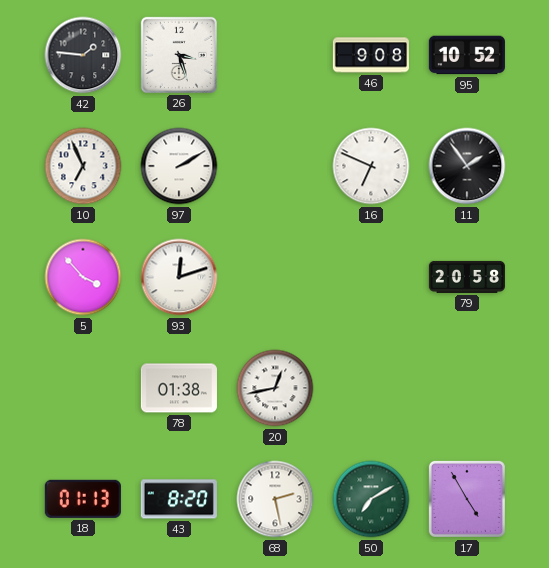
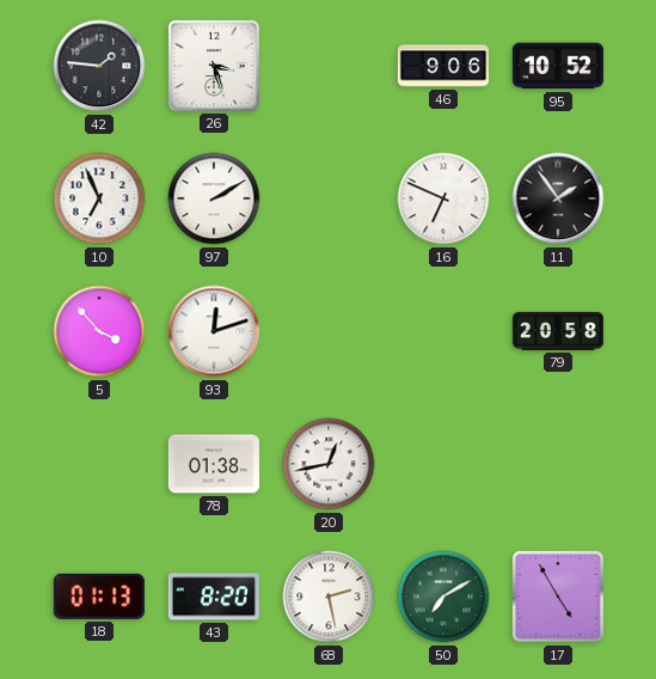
46: 9:08 -> 9:06 (443, 66)
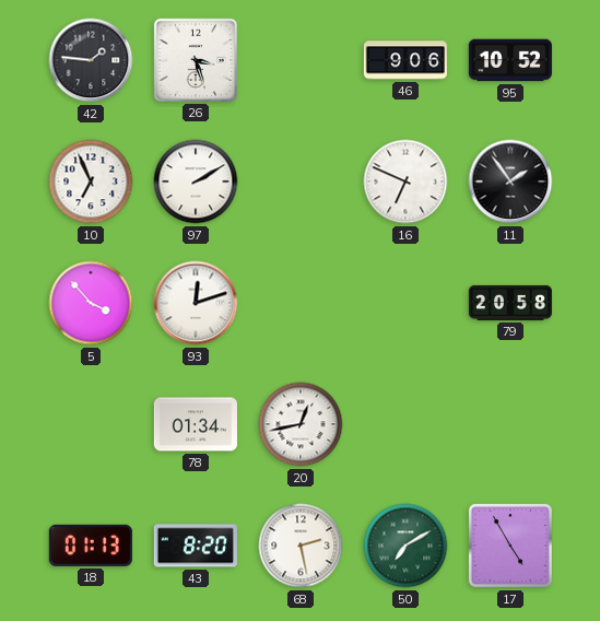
78: 01:38 -> 01:34 (196, 424)
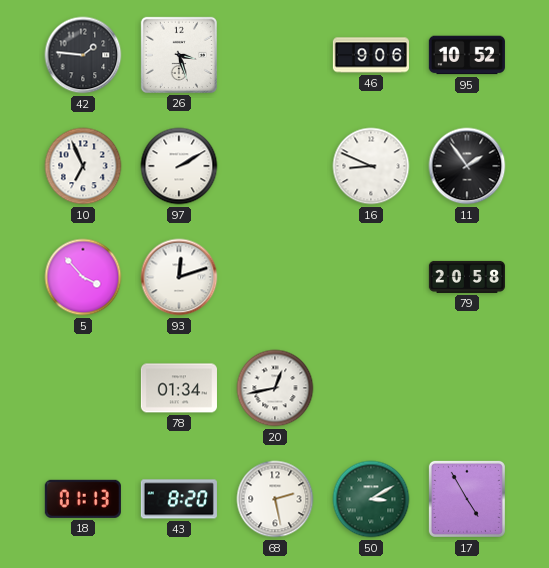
16: 6:49 -> 8:49 (371, 166)
50: 7:10 -> 3:10 (371, 499)
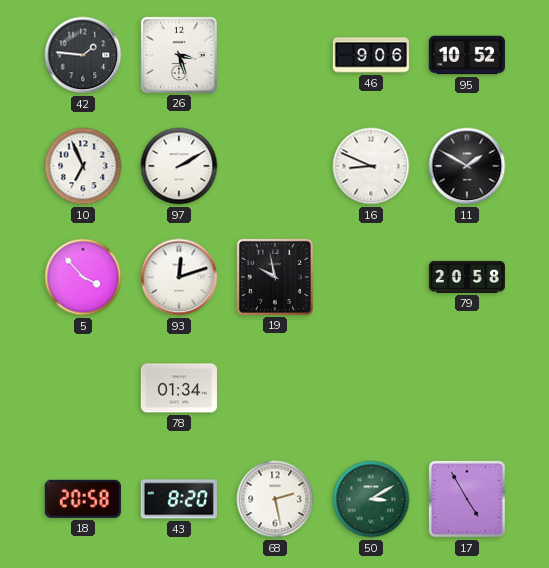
11: 1:54 -> 1:50 (467, 166)
19: none -> 9:58 (275, 277)
20: 12:43 -> none (275, 388)
18: 01:13 -> 20:58 (83, 499)
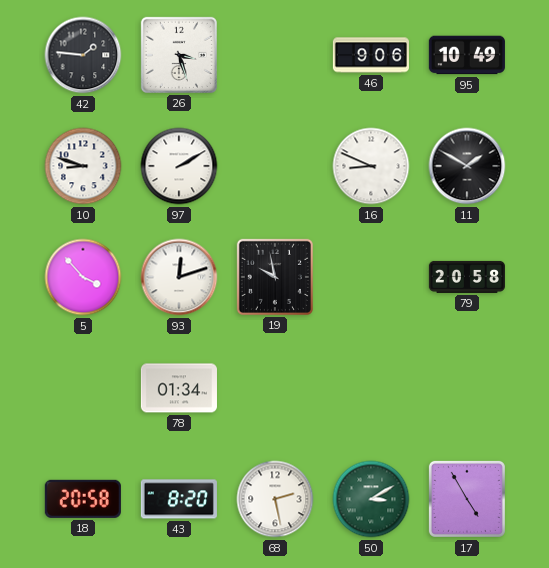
95: 10:52 -> 10:49 (467, 55)
10: 6:56 -> 8:48 (83, 166)
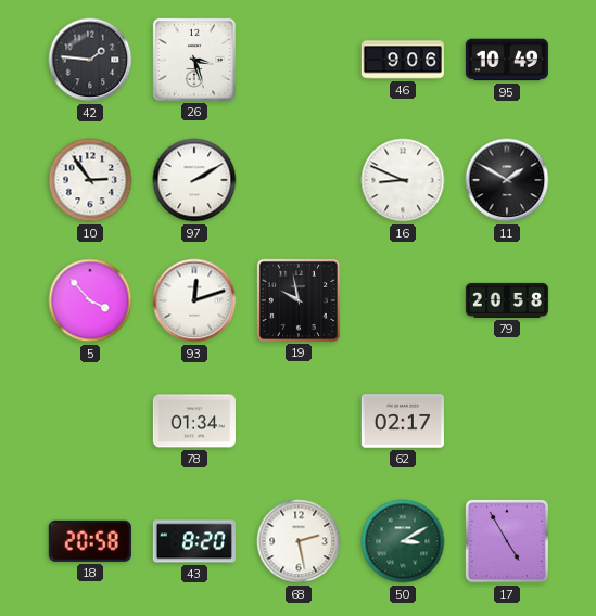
10: 8:48 -> 2:54 (90, 180)
62: none -> 02:17 (403, 421)
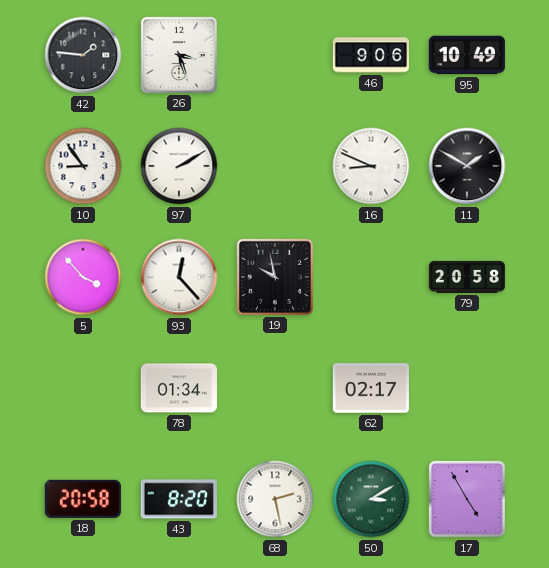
10: 2:54 -> 8:54 (83, 166)
93: 12:12 -> 12:23 (179, 277)
